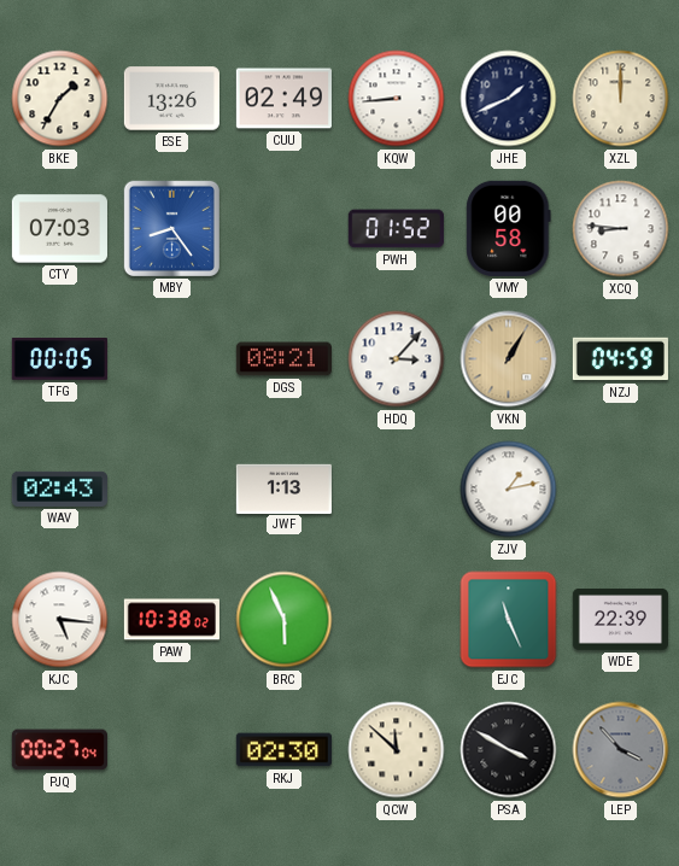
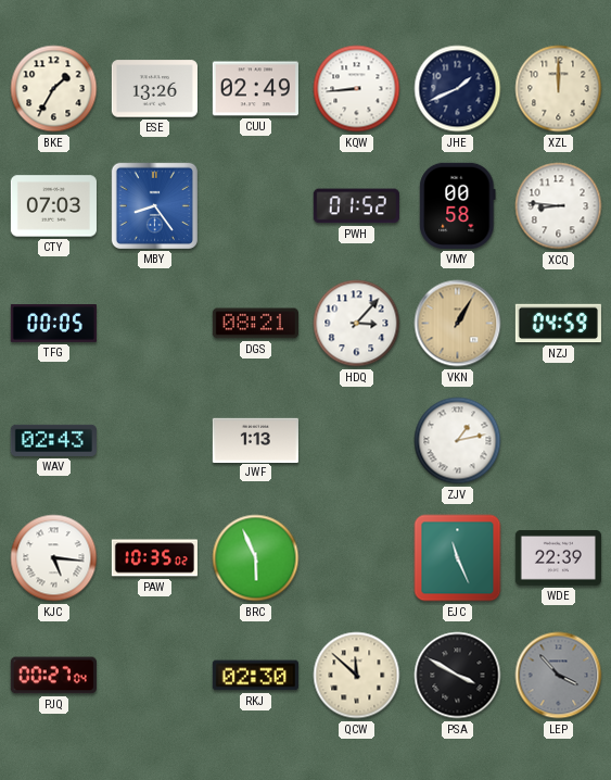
PAW: 10:38 -> 10:35 (154, 558)
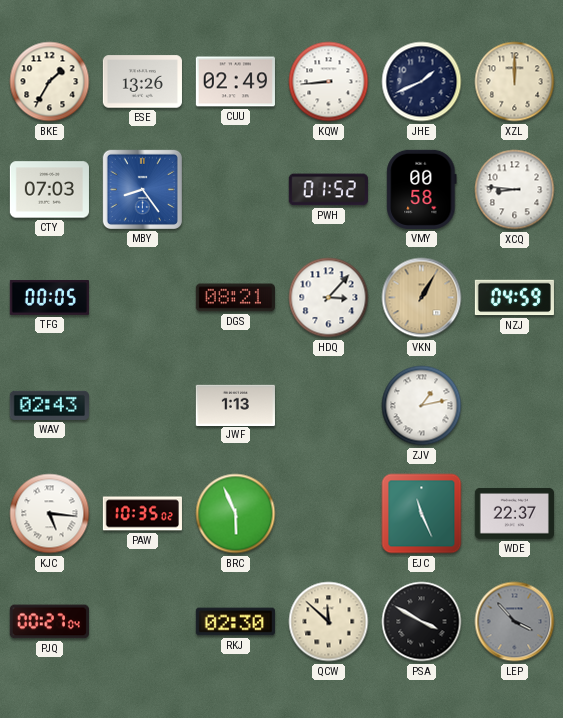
WDE: 22:39 -> 22:37 (514, 514)
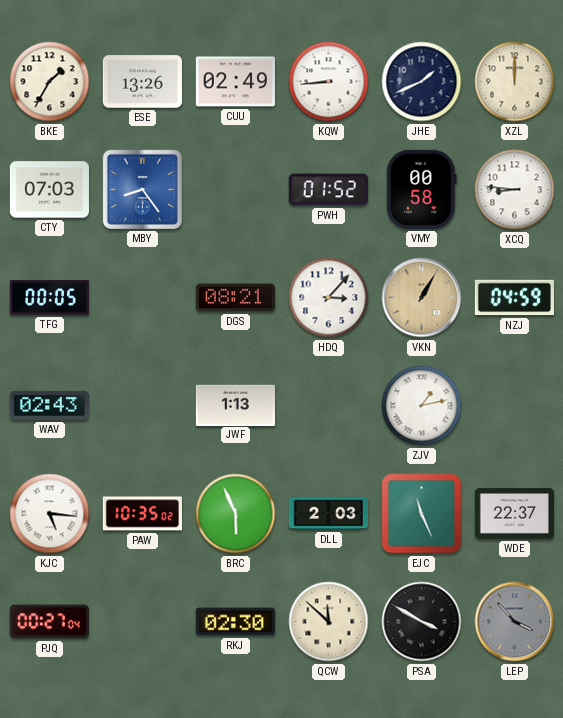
DLL: none -> 2:03 (328, 514)
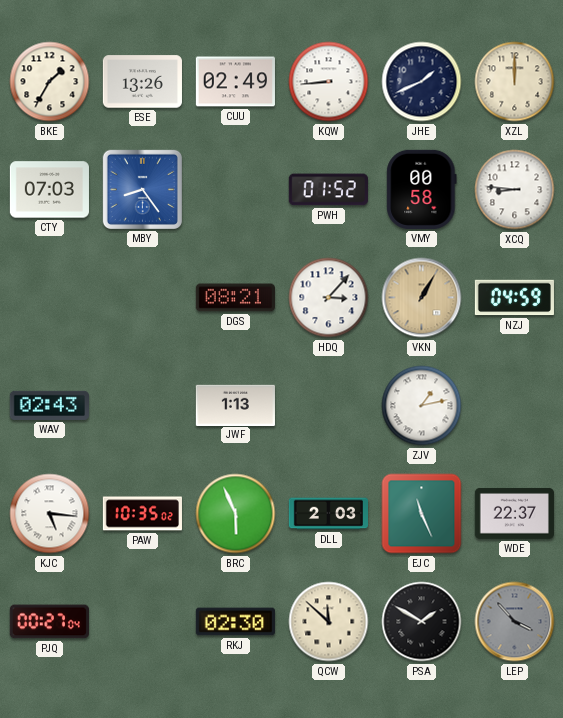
TFG: 00:05 -> none (49, 298)
PSA: 3:50 -> 1:50 (422, 622)
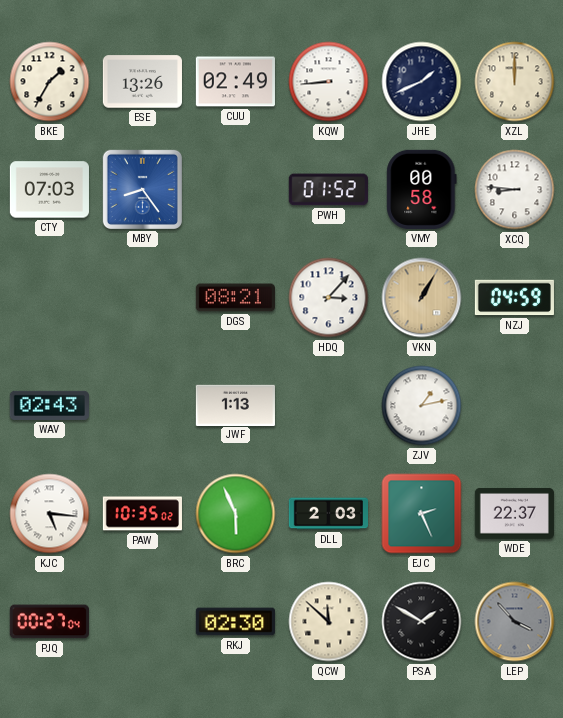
EJC: 11:26 -> 2:26 (422, 514)
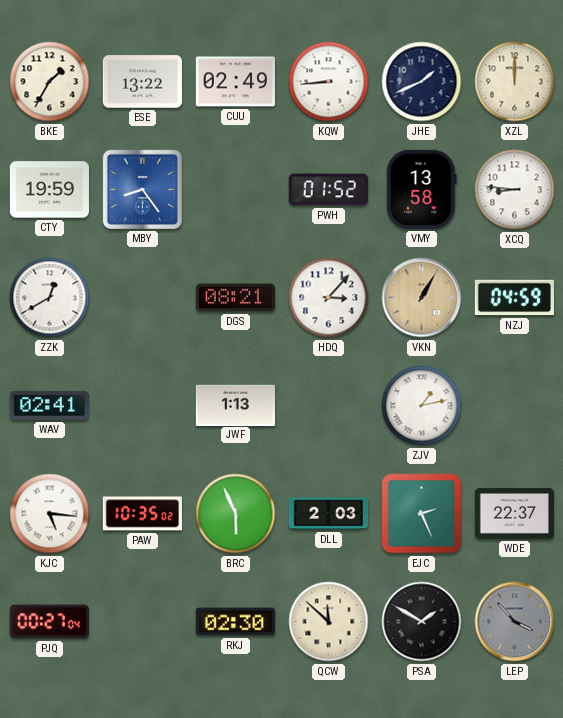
ESE: 13:26 -> 13:22 (142, 82)
CTY: 07:03 -> 19:59 (49, 190)
VMY: 00:58 -> 13:58 (422, 189)
ZZK: none -> 12:40 (50, 298)
WAV: 02:43 -> 02:41 (49, 405)
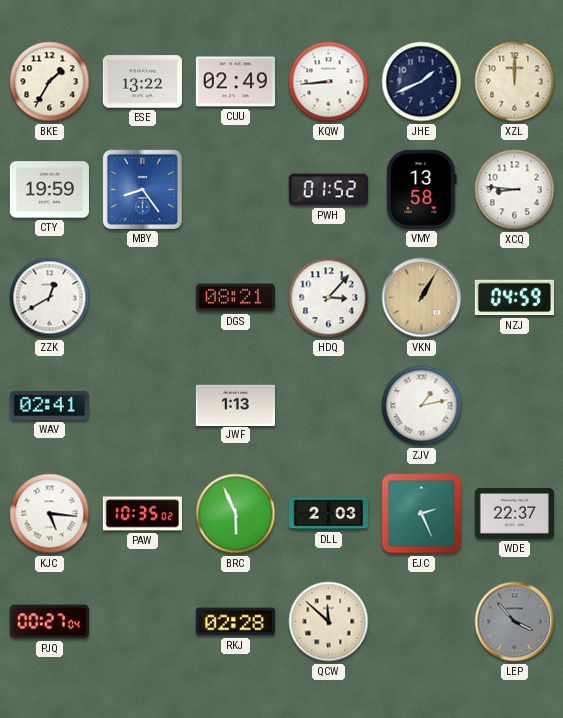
RKJ: 02:30 -> 02:28 (235, 622)
PSA: 1:50 -> none (422, 622)
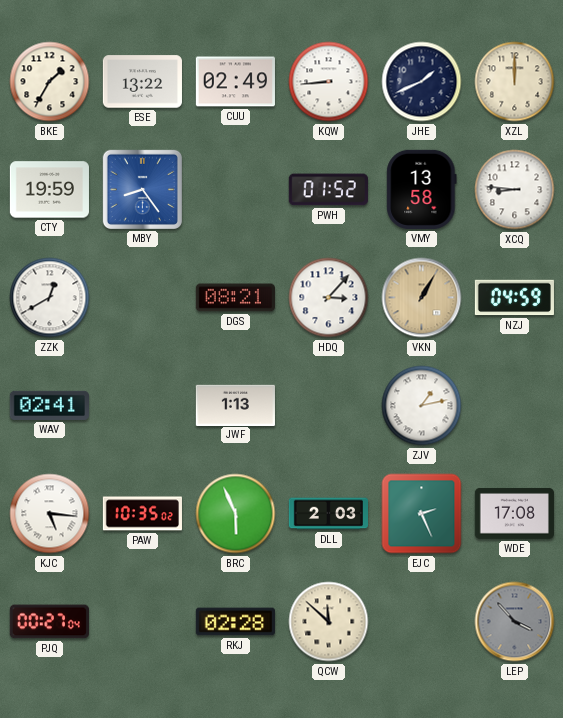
WDE: 22:37 -> 17:08 (514, 514)
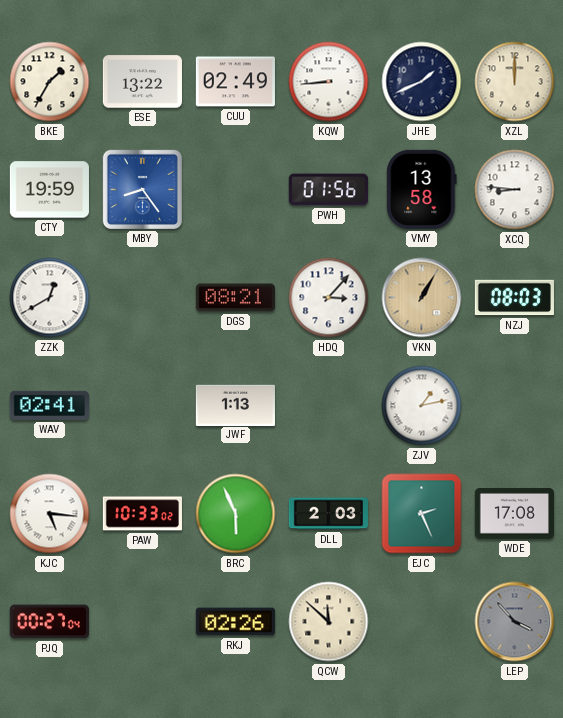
PWH: 01:52 -> 01:56 (328, 190)
NZJ: 04:59 -> 08:03 (514, 298)
PAW: 10:35 -> 10:33 (142, 514)
RKJ: 02:28 -> 02:26 (235, 622)
